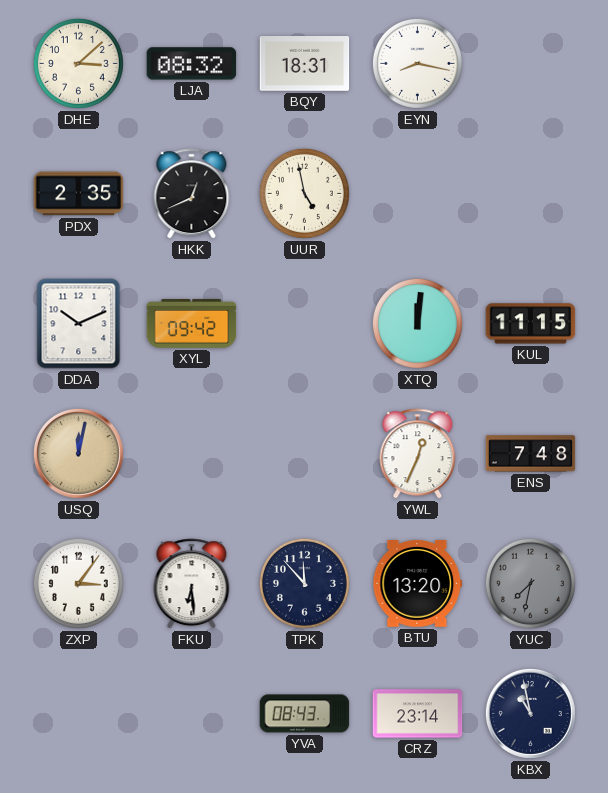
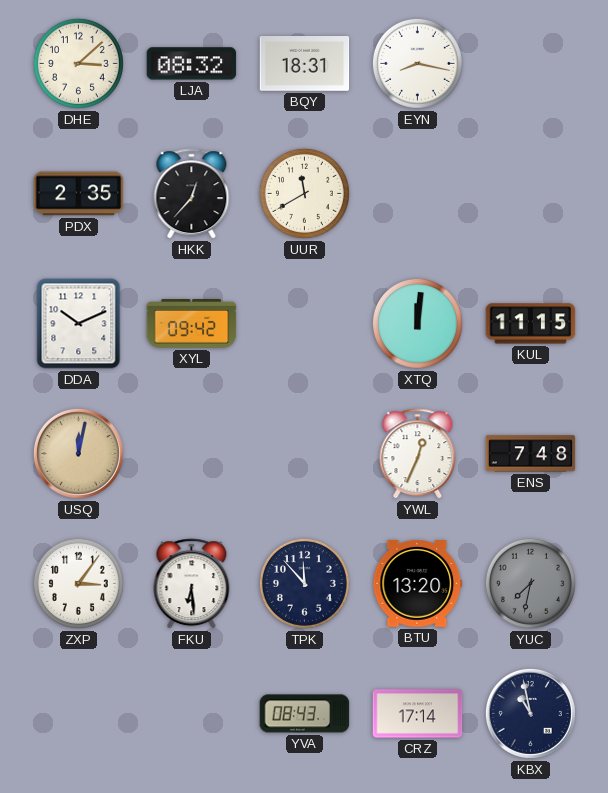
HKK: 12:41 -> 12:37 (192, 194)
UUR: 4:58 -> 11:40 (304, 193)
CRZ: 23:14 -> 17:14 (418, 714)
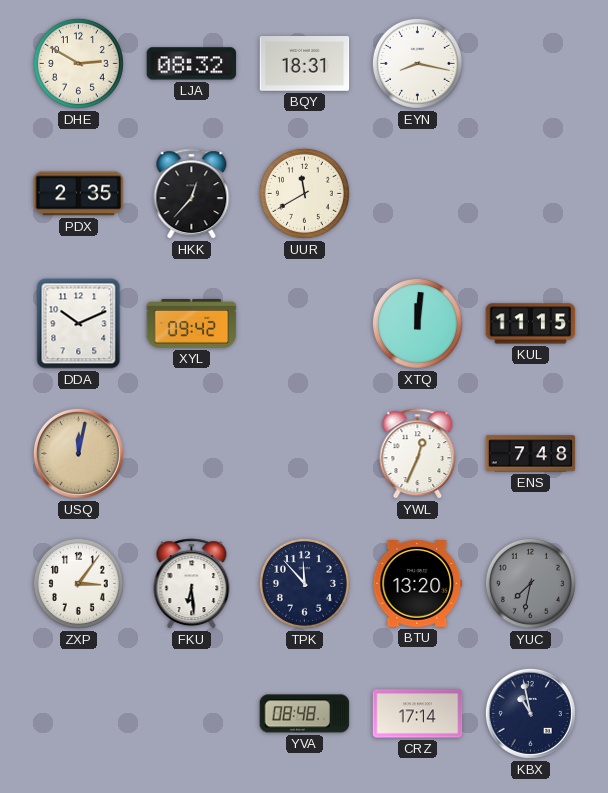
DHE: 3:08 -> 2:50 (78, 63)
YVA: 08:43 -> 08:48 (305, 714)
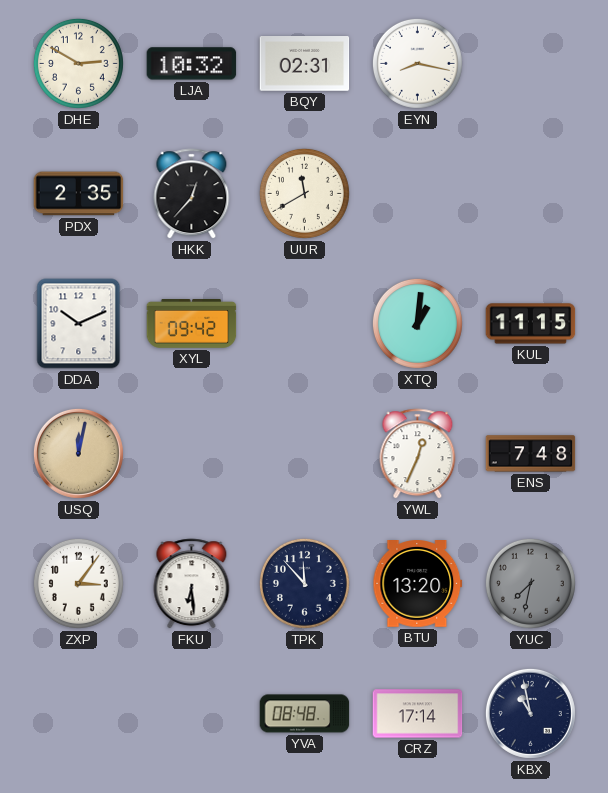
LJA: 08:32 -> 10:32 (192, 64)
BQY: 18:31 -> 02:31 (305, 64)
XTQ: 12:01 -> 1:01 (417, 323)
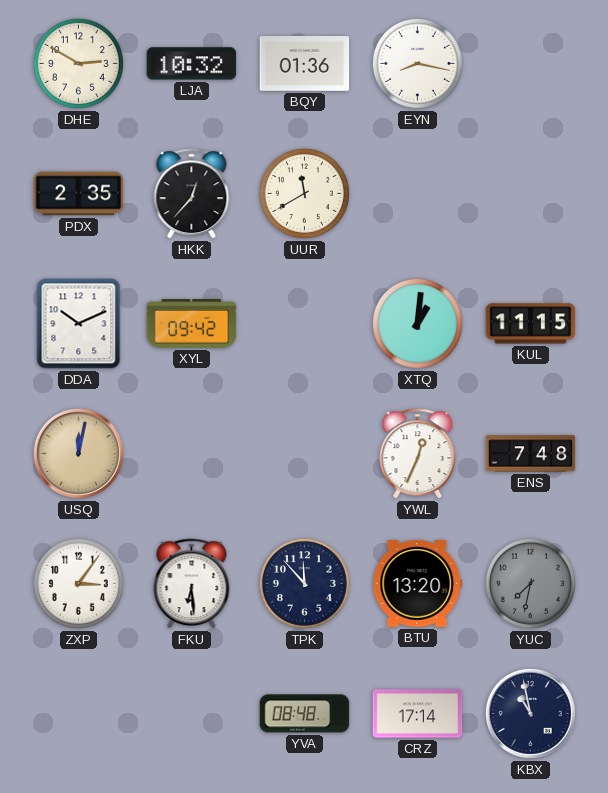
BQY: 02:31 -> 01:36 (305, 64)
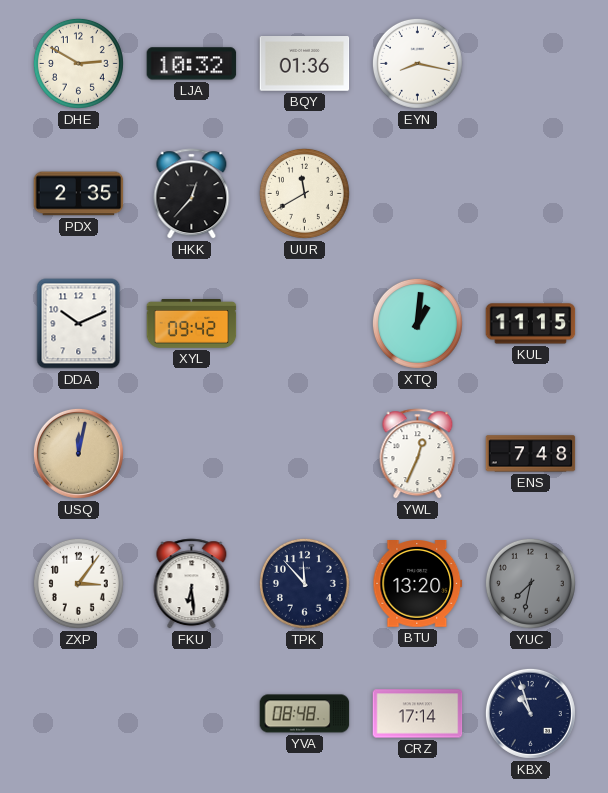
KBX: 10:58 -> 10:57 (530, 713)
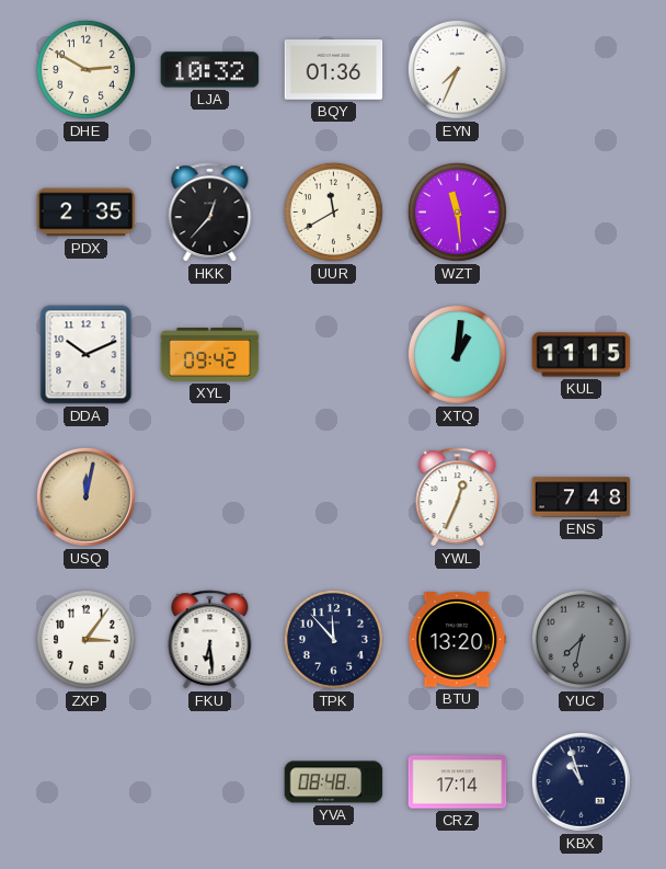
EYN: 8:17 -> 7:34 (457, 69)
WZT: none -> 11:29 (457, 211)
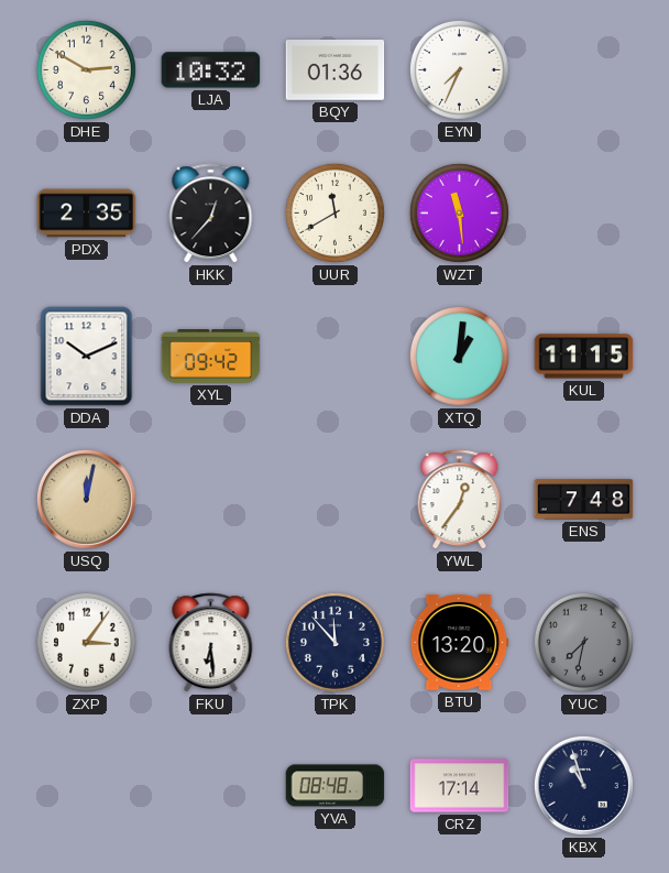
YWL: 12:34 -> 12:36 (460, 500)
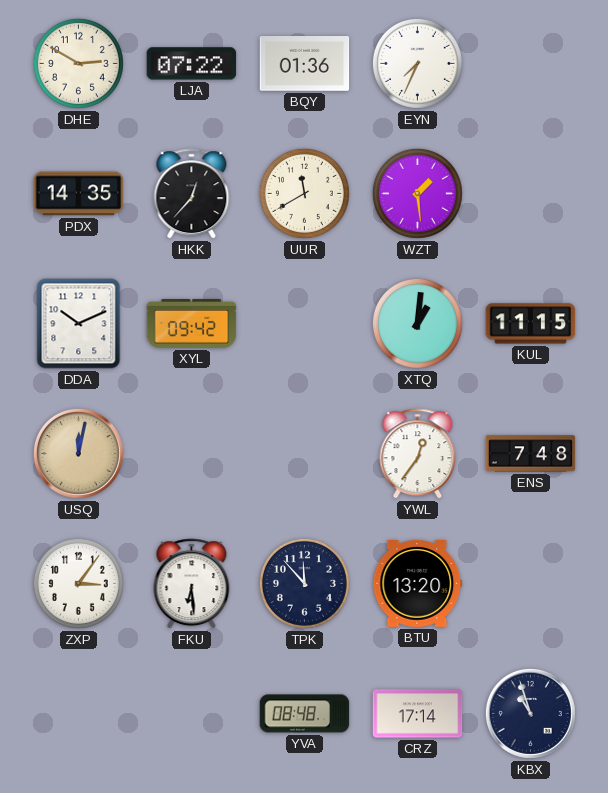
LJA: 10:32 -> 07:22 (192, 64)
PDX: 2:35 -> 14:35 (79, 194)
WZT: 11:29 -> 1:29 (417, 193)
YUC: 7:32 -> none (583, 642)
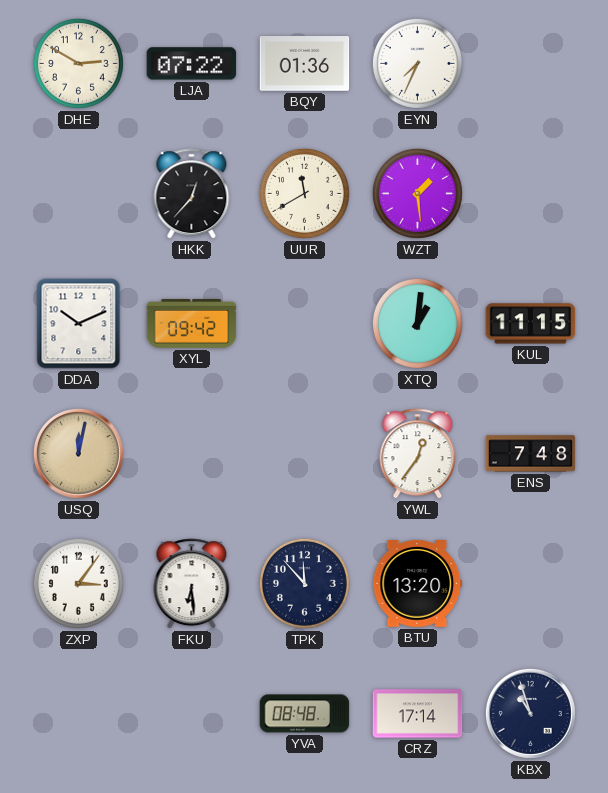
PDX: 14:35 -> none (79, 194)
